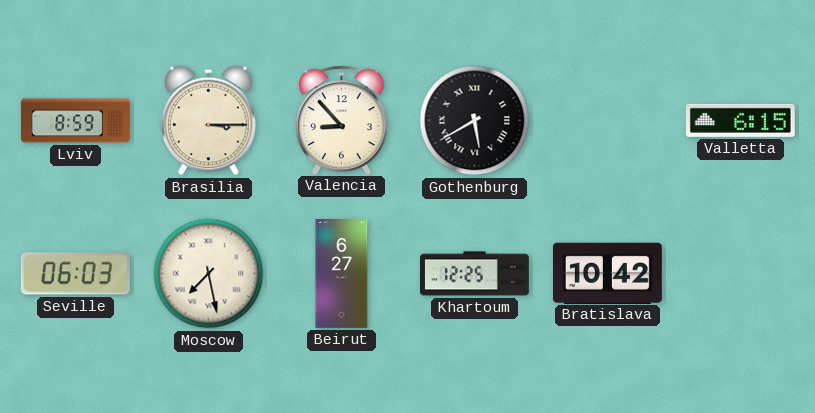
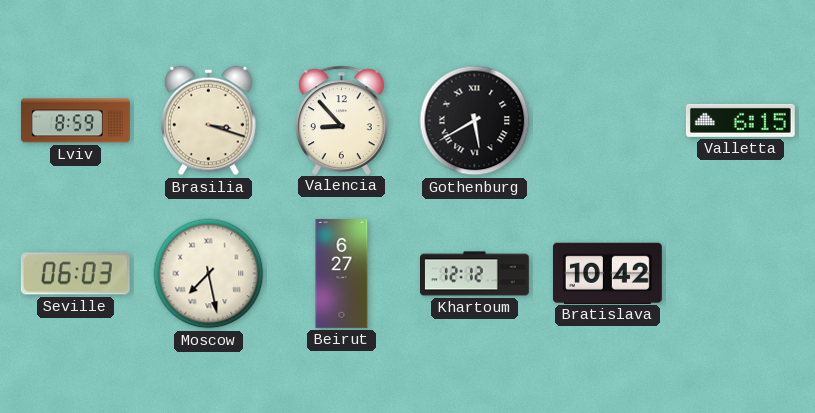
Brasilia: 3:15 -> 3:18 (209, 121)
Khartoum: 12:25 -> 12:12 (475, 274)
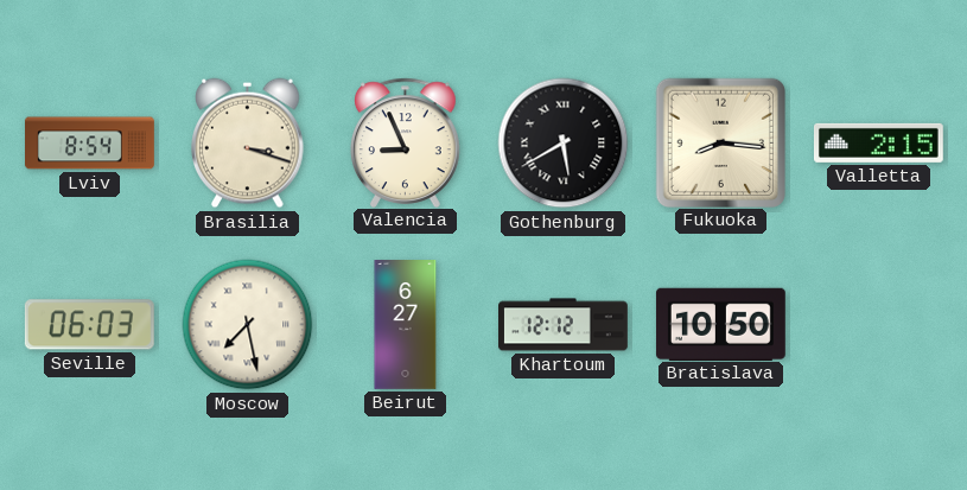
Lviv: 8:59 -> 8:54 (90, 144)
Valencia: 8:53 -> 8:56 (406, 142)
Fukuoka: none -> 8:16 (720, 142)
Valletta: 6:15 -> 2:15 (878, 142)
Bratislava: 10:42 -> 10:50 (720, 324)
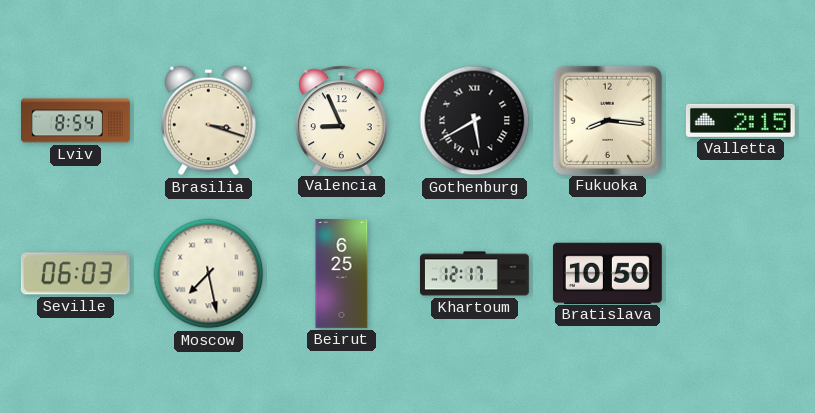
Beirut: 6:27 -> 6:25 (342, 274)
Khartoum: 12:12 -> 12:17 (475, 274)
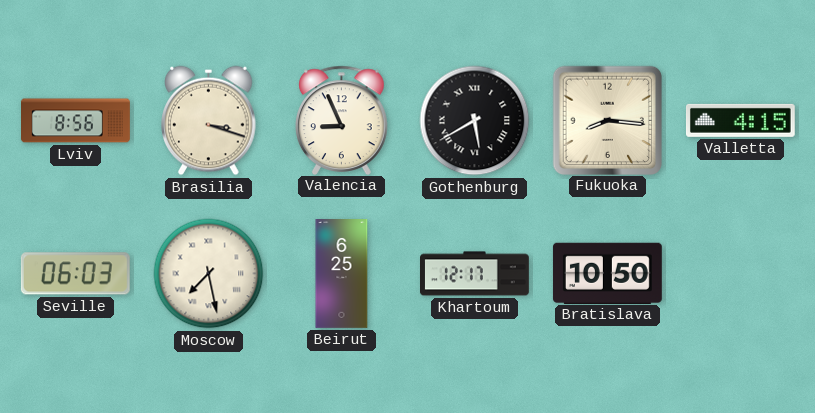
Lviv: 8:54 -> 8:56 (76, 121)
Valletta: 2:15 -> 4:15 (740, 120)
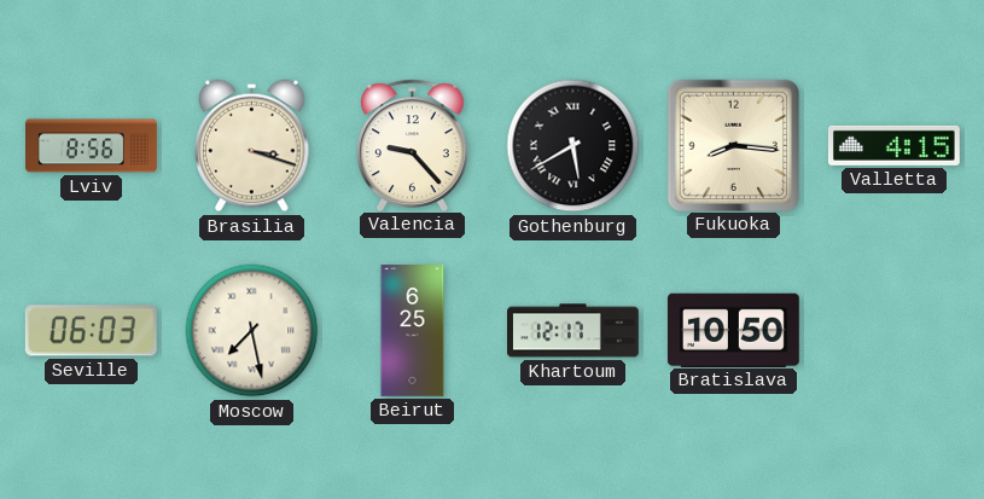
Valencia: 8:56 -> 9:23 (413, 145)
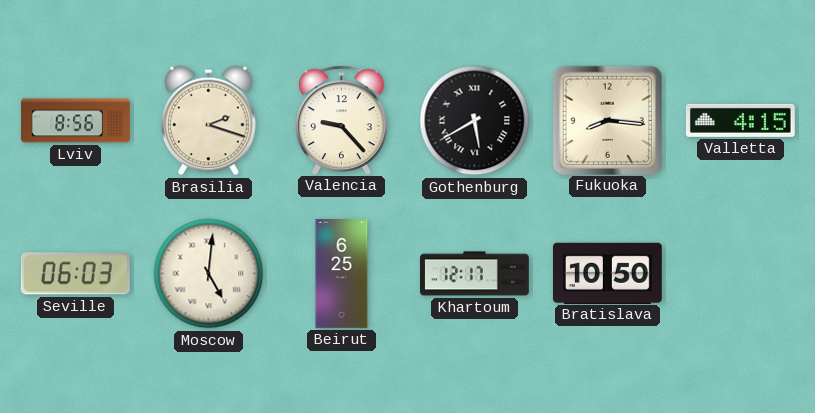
Brasilia: 3:18 -> 2:18 (209, 121)
Moscow: 7:28 -> 5:01 (209, 274)
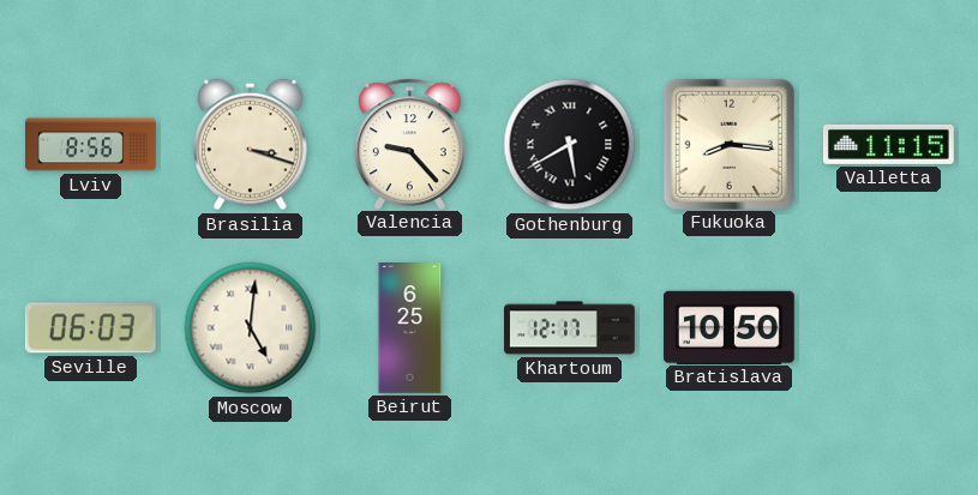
Brasilia: 2:18 -> 3:18 (251, 145)
Valletta: 4:15 -> 11:15 (888, 144)
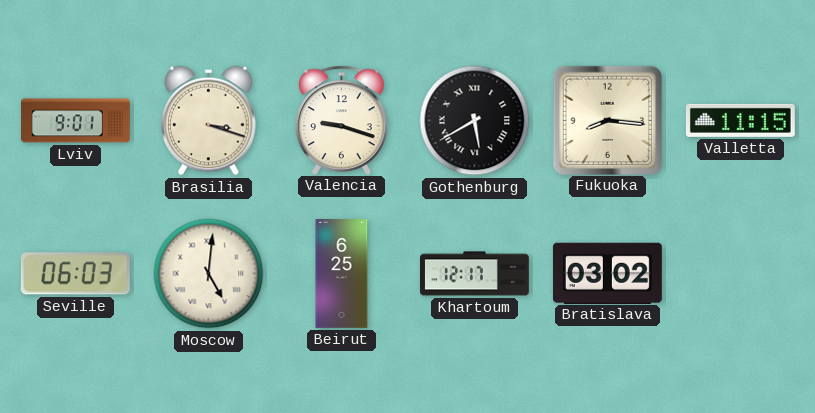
Lviv: 8:56 -> 9:01 (76, 121)
Valencia: 9:23 -> 9:18 (342, 120)
Bratislava: 10:50 -> 03:02 (607, 273)
